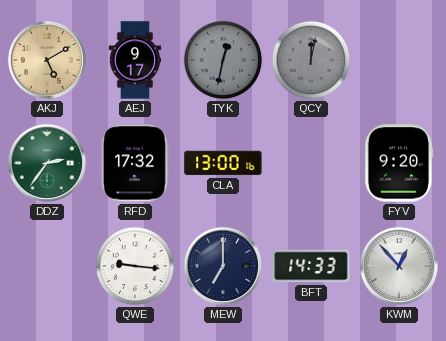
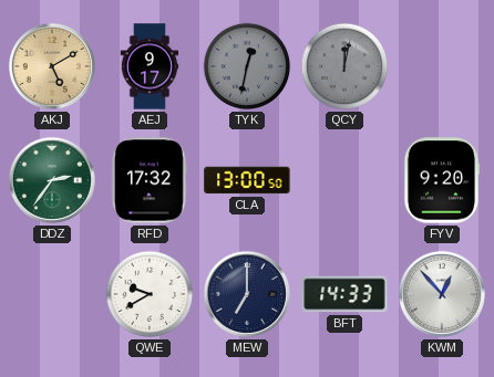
CLA: 13:00:16 -> 13:00:50 (247, 180)
QWE: 9:16 -> 9:40 (150, 294)
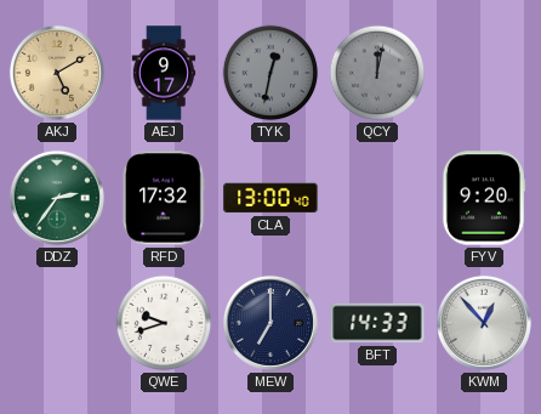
CLA: 13:00:50 -> 13:00:40 (270, 198)
QWE: 9:40 -> 9:42 (164, 323)
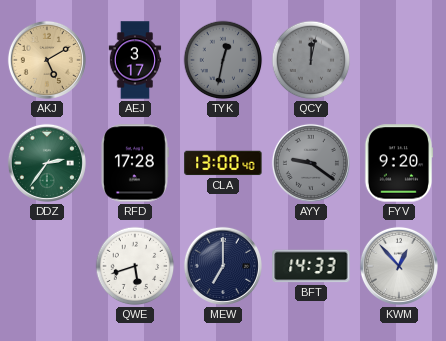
AEJ: 9:17 -> 3:17 (135, 60)
RFD: 17:32 -> 17:28 (134, 163)
AYY: none -> 9:21 (311, 163)
QWE: 9:42 -> 5:42 (135, 266)
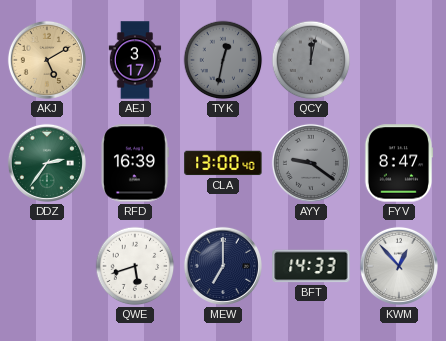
RFD: 17:28 -> 16:39 (134, 163)
FYV: 9:20 -> 8:47 (399, 163)
